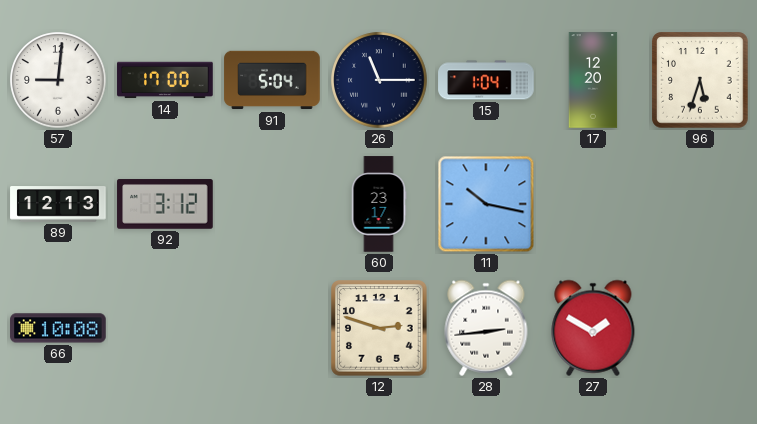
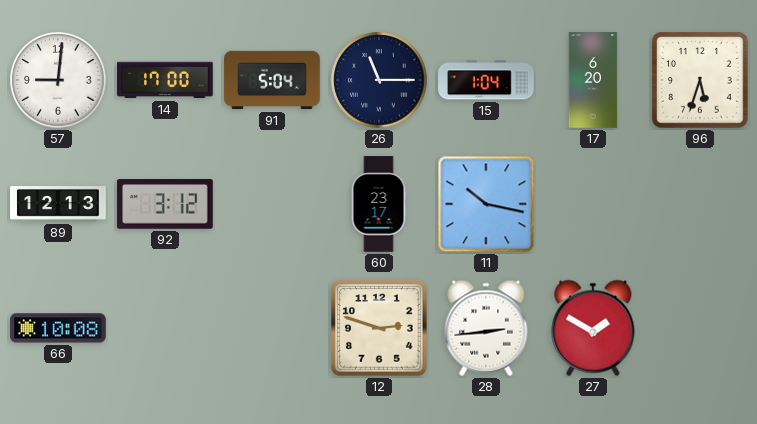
17: 12:20 -> 6:20 (593, 80)
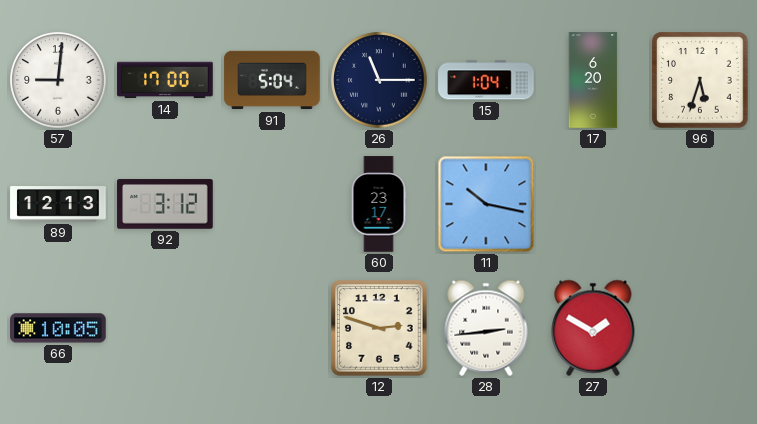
66: 10:08 -> 10:05 (58, 328)
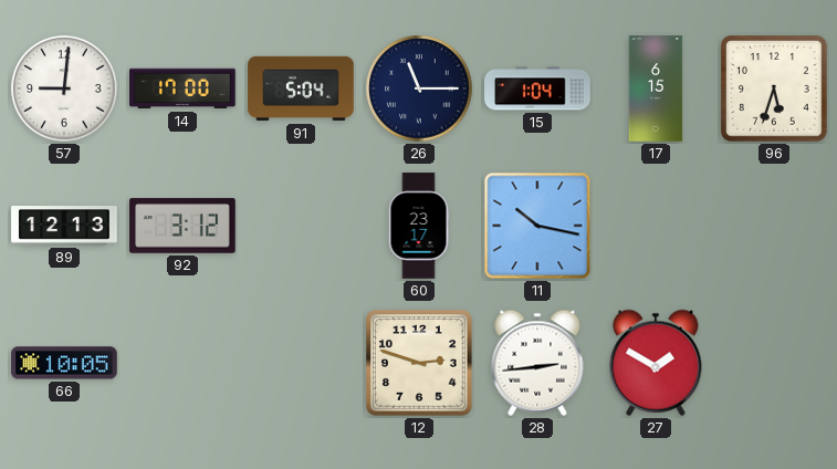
17: 6:20 -> 6:15 (656, 88)
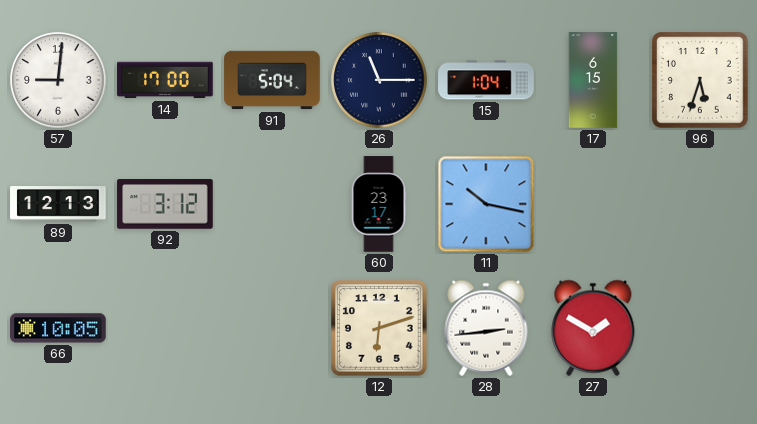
12: 2:48 -> 6:12 (379, 328)
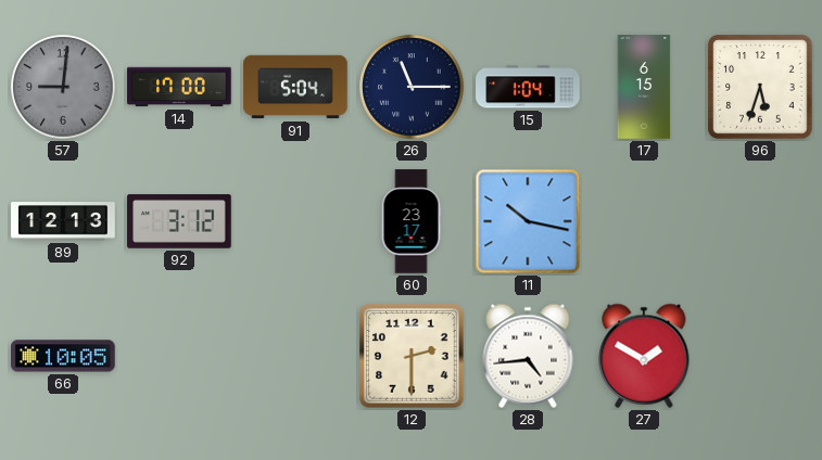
57 dial: white -> grey (63, 87)
12: 6:12 -> 2:30 (412, 356)
28: 2:44 -> 4:44 (528, 356)
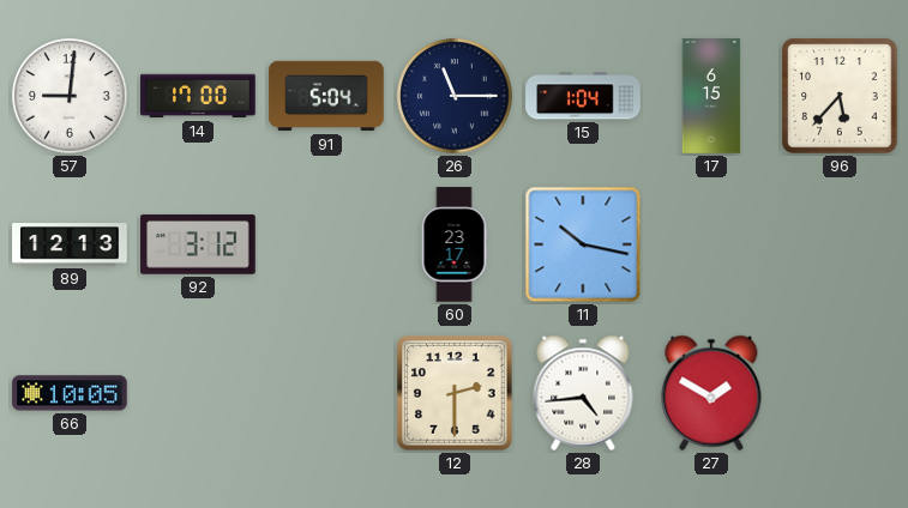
57 dial: grey -> white (70, 96)
96: 5:33 -> 5:37 (840, 96)
